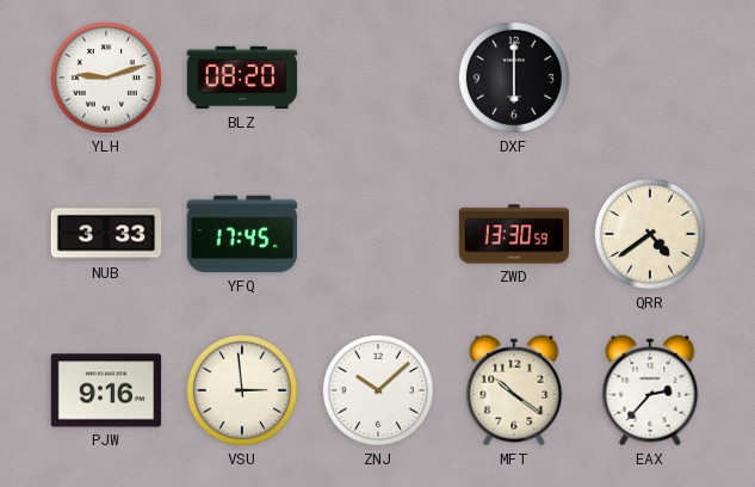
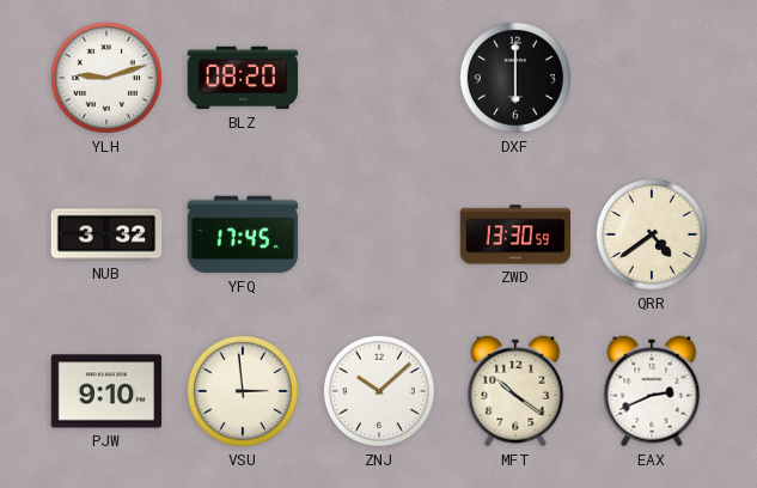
NUB: 3:33 -> 3:32 (106, 234)
PJW: 9:16 -> 9:10 (106, 391)
EAX: 2:37 -> 2:41 (652, 391)
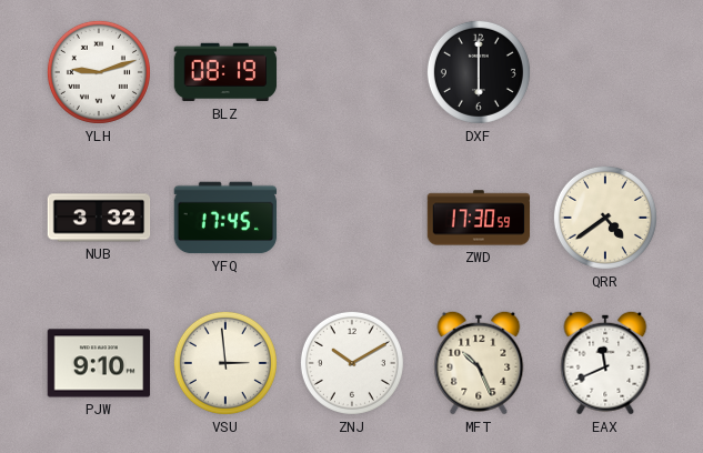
BLZ: 08:20 -> 08:19 (225, 72)
ZWD: 13:30 -> 17:30 (479, 218)
ZNJ: 10:08 -> 10:10 (352, 363)
MFT: 10:21 -> 10:26 (479, 363)
EAX: 2:41 -> 11:41 (605, 363)
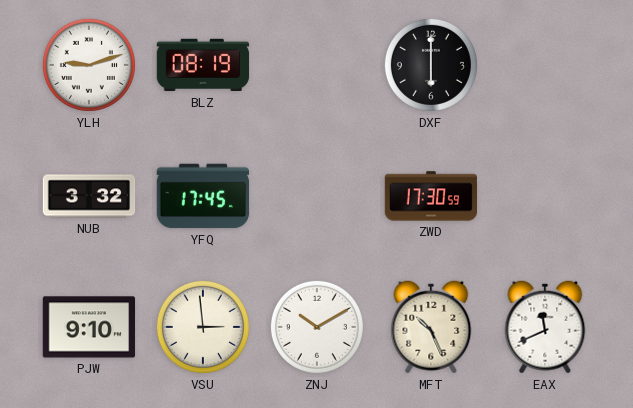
QRR: 4:39 -> none (605, 218)
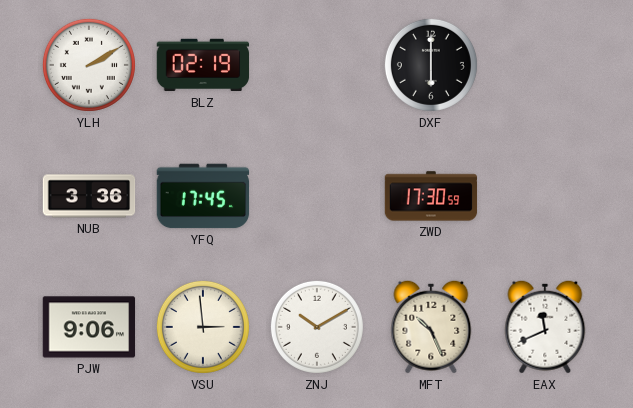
YLH: 9:12 -> 2:10 (89, 65)
BLZ: 08:19 -> 02:19 (203, 65)
NUB: 3:32 -> 3:36 (89, 196)
PJW: 9:10 -> 9:06 (89, 327)
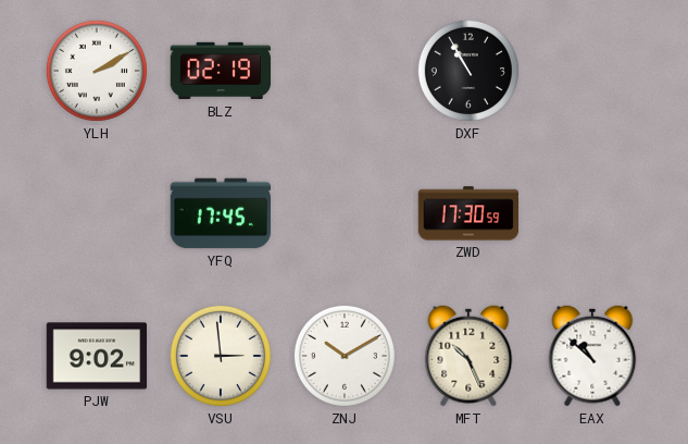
DXF: 6:00 -> 10:55 (468, 71)
NUB: 3:36 -> none (89, 196)
PJW: 9:06 -> 9:02 (97, 356)
EAX: 11:41 -> 10:52 (592, 356)
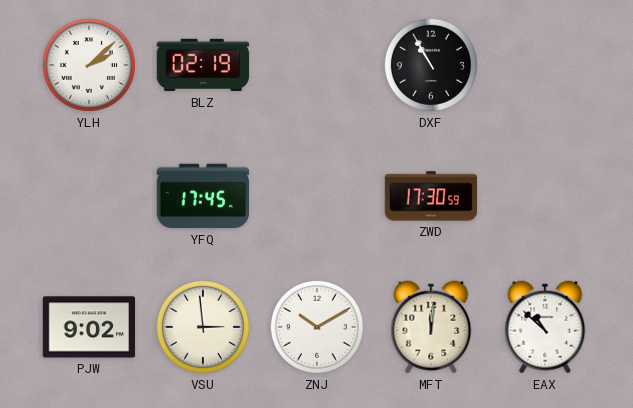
YLH: 2:10 -> 2:08 (89, 65)
MFT: 10:26 -> 12:01 (431, 327)
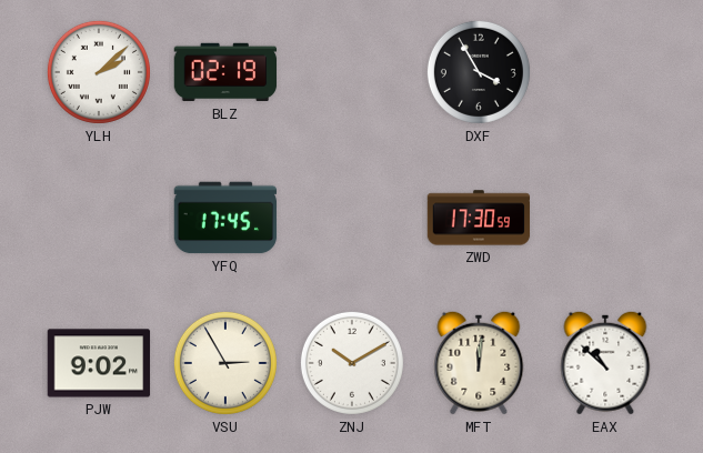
DXF: 10:55 -> 3:55 (479, 72)
VSU: 2:59 -> 2:55 (225, 363)
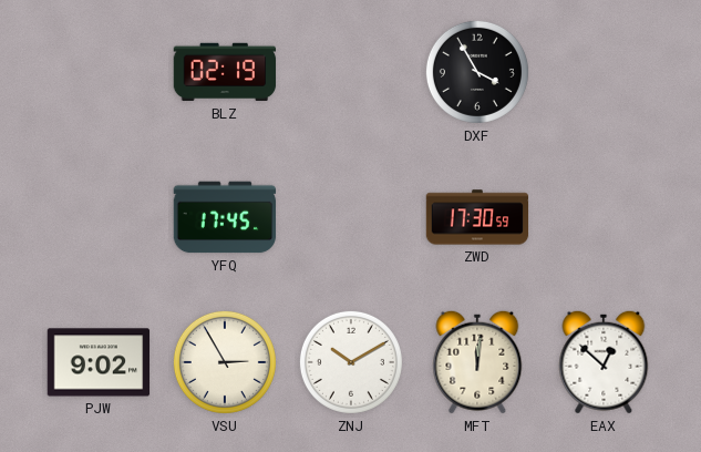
YLH: 2:08 -> none (99, 72)
EAX: 10:52 -> 12:52 (604, 362)
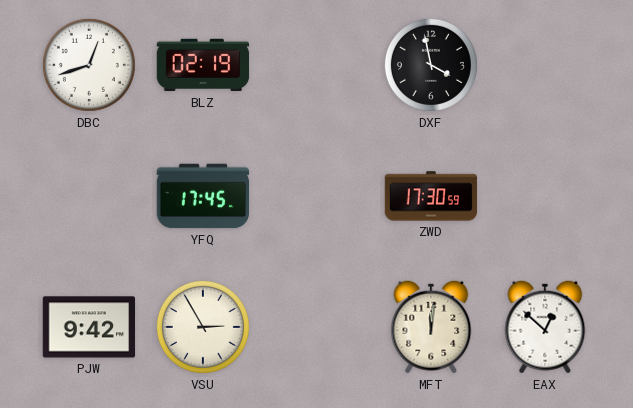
DBC: none -> 12:42 (89, 65)
DXF: 3:55 -> 3:58 (431, 65)
PJW: 9:02 -> 9:42 (89, 327)
ZNJ: 10:10 -> none (351, 362)
